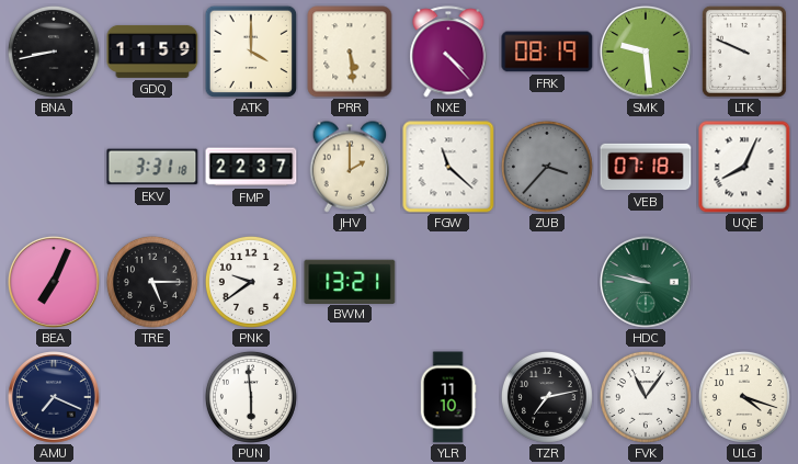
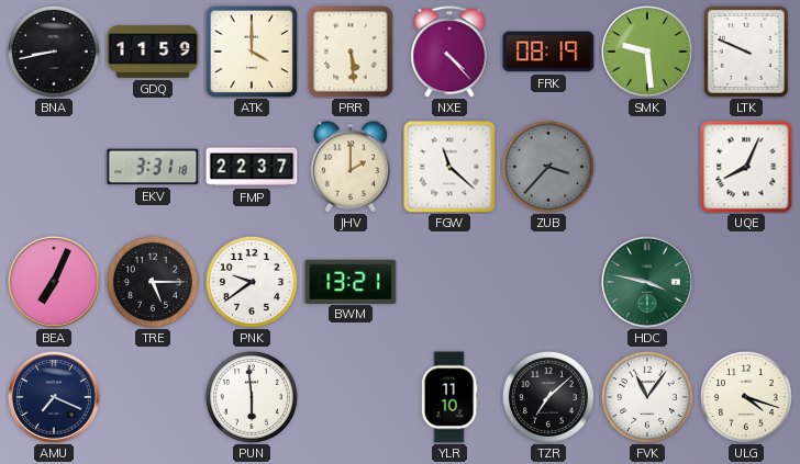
VEB: 07:18 -> none (646, 167)
HDC: 9:47 -> 3:47 (648, 283)
TZR: 7:13 -> 7:08 (548, 397)
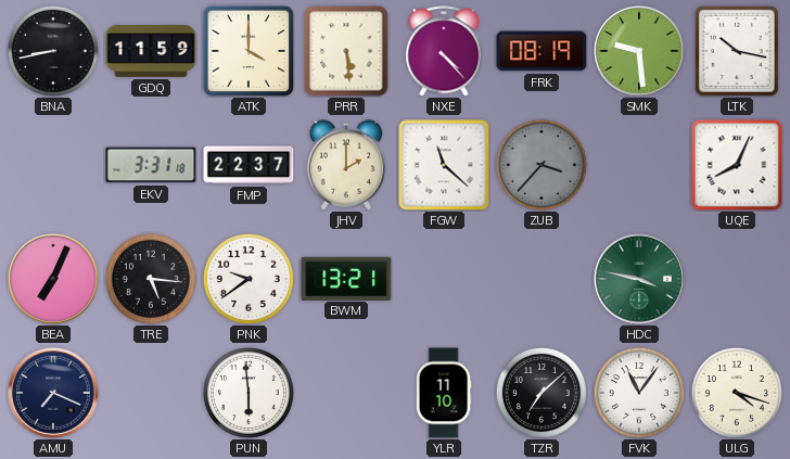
LTK: 9:49 -> 10:17 (737, 51)
TRE: 5:15 -> 5:16 (151, 279)
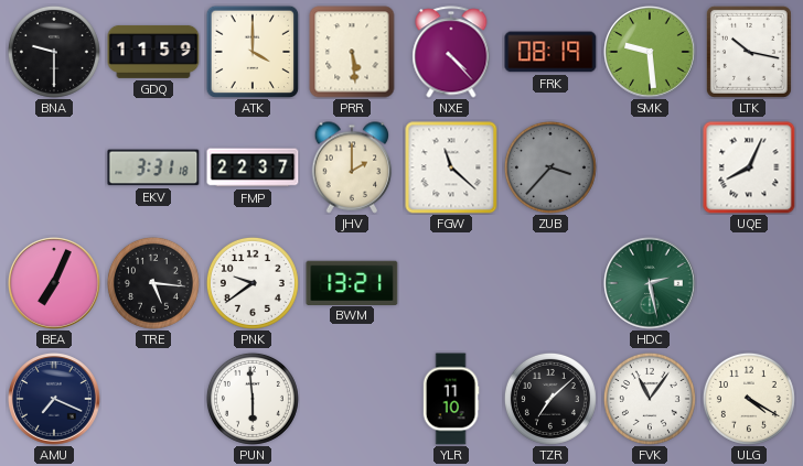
BNA: 8:43 -> 9:30 (54, 52)
HDC: 3:47 -> 2:28 (651, 284)
ULG: 4:18 -> 4:20 (749, 399)
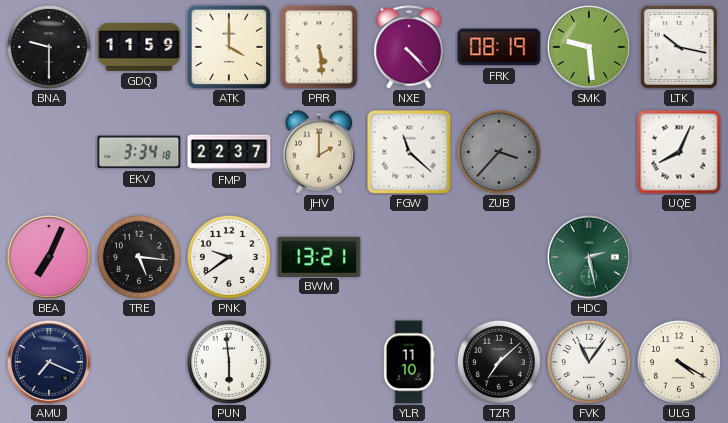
EKV: 3:31 -> 3:34 (139, 152)
